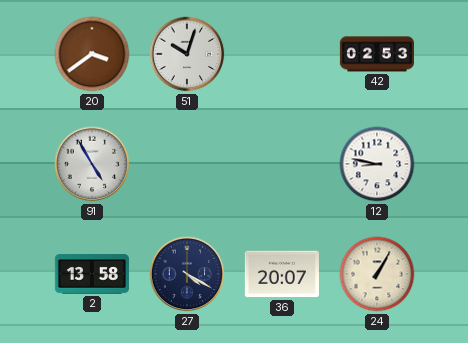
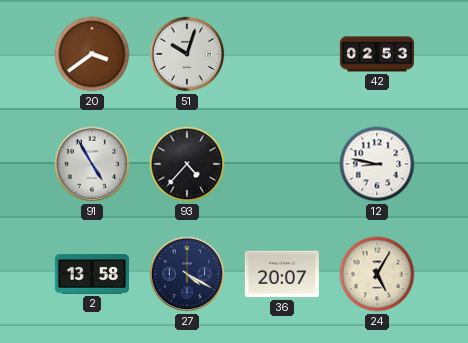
93: none -> 4:37 (187, 164)
24: 1:05 -> 5:05 (377, 274)
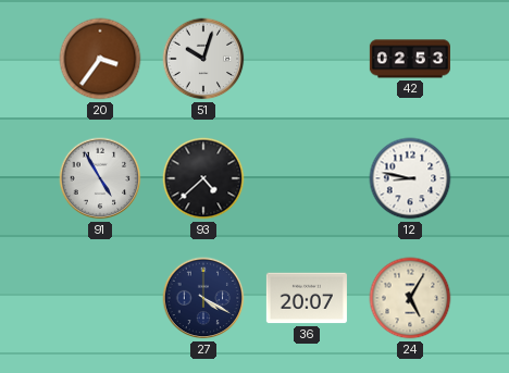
20: 3:39 -> 3:36 (100, 59)
93: 4:37 -> 4:38 (203, 178)
2: 13:58 -> none (92, 274)
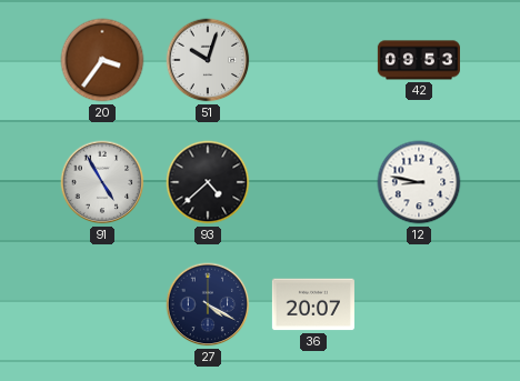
42: 02:53 -> 09:53 (419, 60)
24: 5:05 -> none (410, 298)
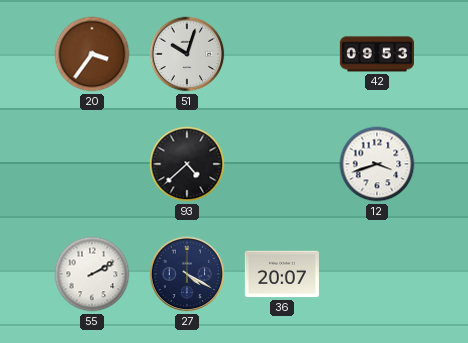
91: 4:55 -> none (102, 182)
12: 8:47 -> 3:42 (377, 164)
55: none -> 2:10 (92, 274)
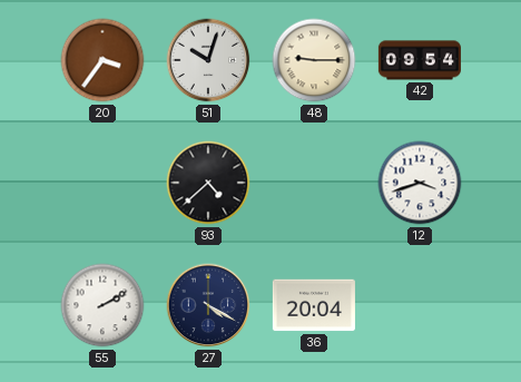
48: none -> 9:15 (314, 60)
42: 09:53 -> 09:54 (420, 60)
36: 20:07 -> 20:04 (314, 305)
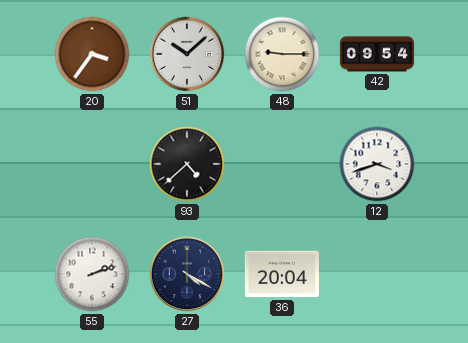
51: 10:03 -> 10:08 (187, 54)
55: 2:10 -> 2:12 (92, 274)
